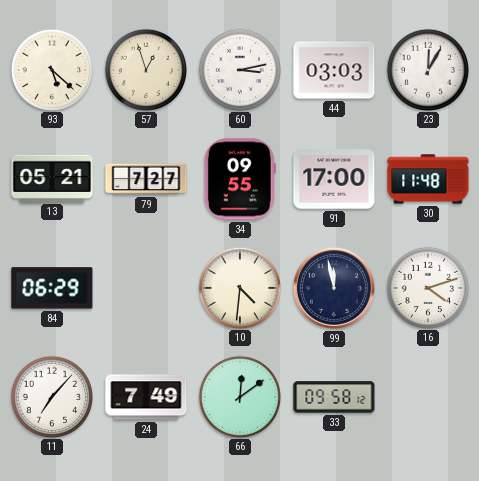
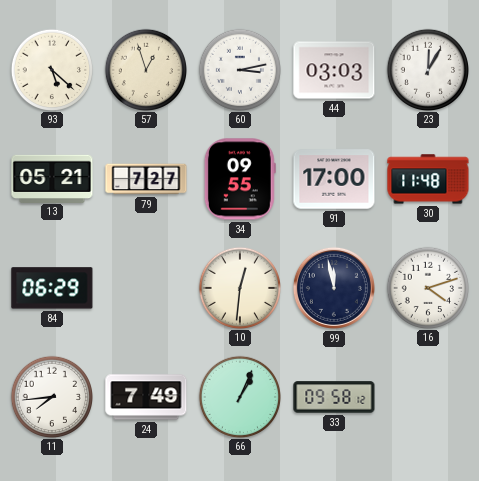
10: 4:31 -> 12:31 (239, 287)
11: 7:07 -> 7:44 (51, 396)
66: 12:09 -> 1:04 (239, 396)
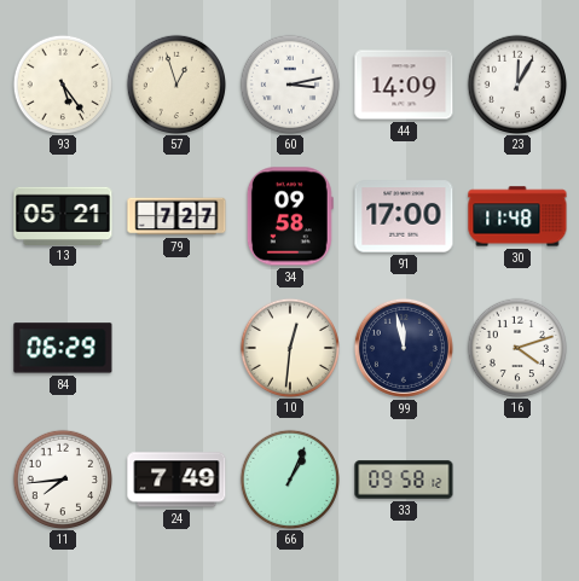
93: 5:22 -> 5:24 (62, 83)
44: 03:03 -> 14:09 (404, 85)
34: 09:55 -> 09:58 (290, 216)
